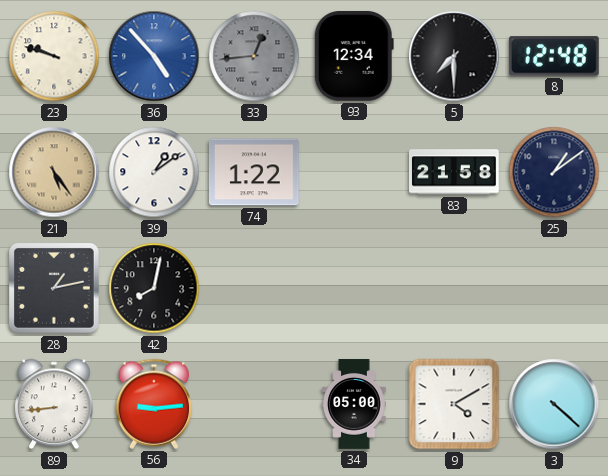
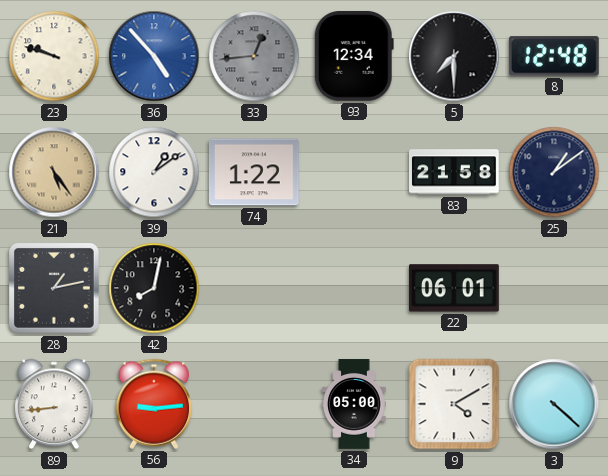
22: none -> 06:01 (455, 288)
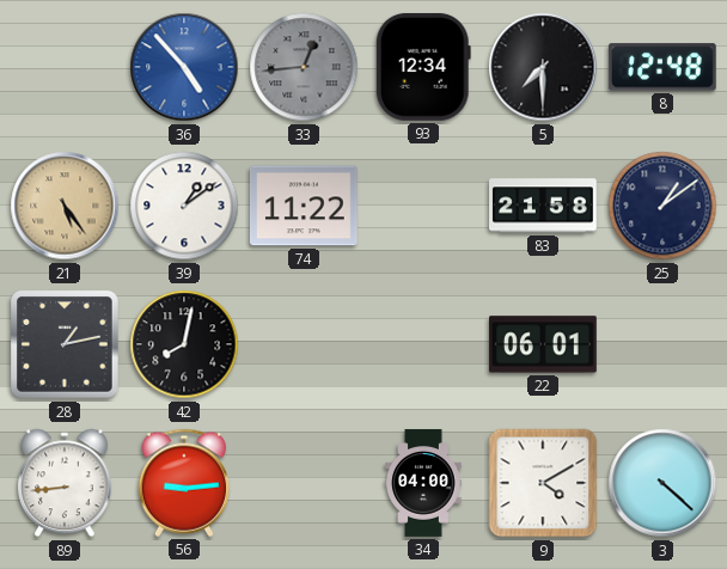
23: 9:48 -> none (54, 56)
74: 1:22 -> 11:22 (304, 206)
34: 05:00 -> 04:00 (423, 483)
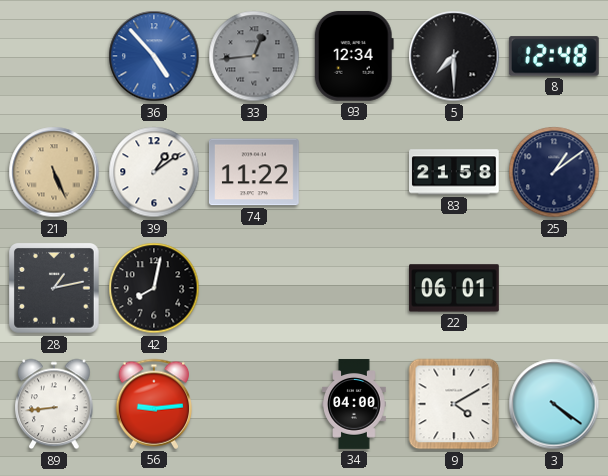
21: 5:24 -> 5:26 (54, 172)
3: 4:22 -> 4:21 (554, 404)
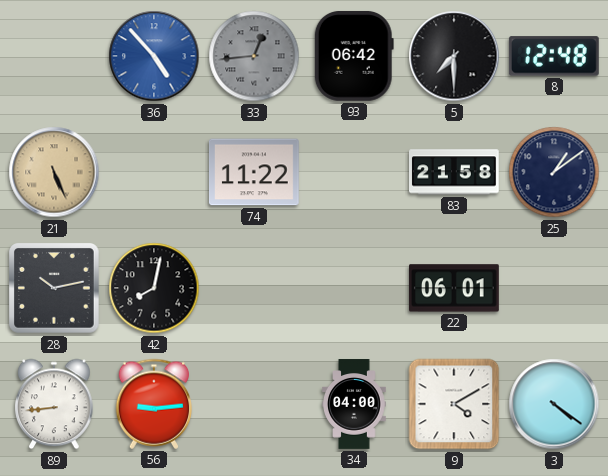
93: 12:34 -> 06:42 (354, 56)
39: 1:09 -> none (154, 172)
28: 1:13 -> 10:13 (55, 289)
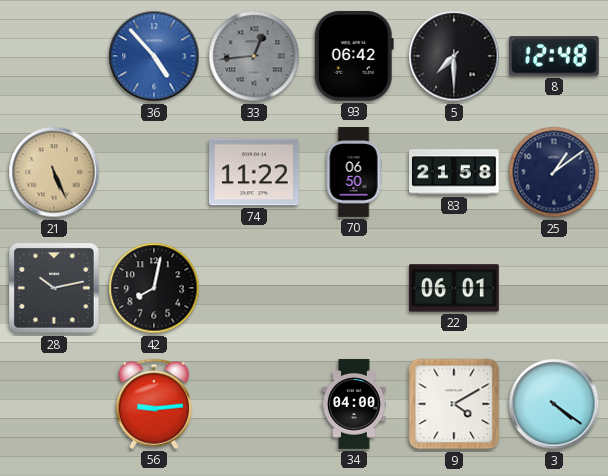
70: none -> 06:50 (354, 172)
89: 8:44 -> none (54, 404)
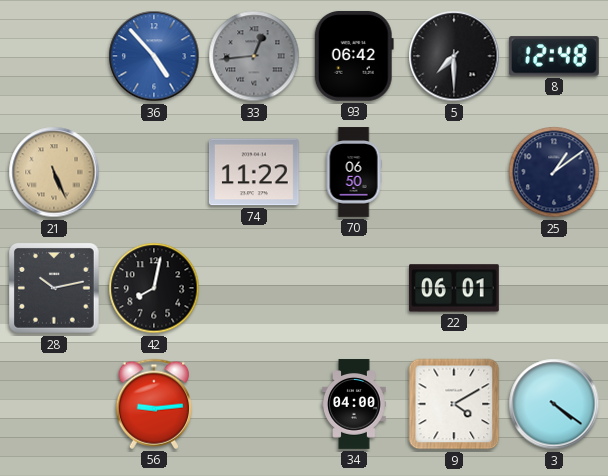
83: 21:58 -> none (455, 172)
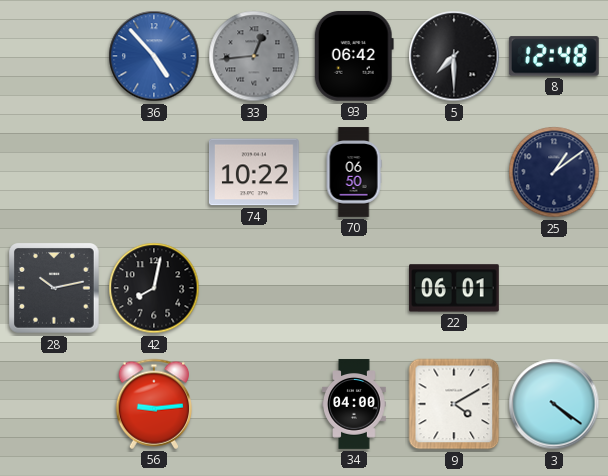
21: 5:26 -> none (54, 172)
74: 11:22 -> 10:22 (254, 172)
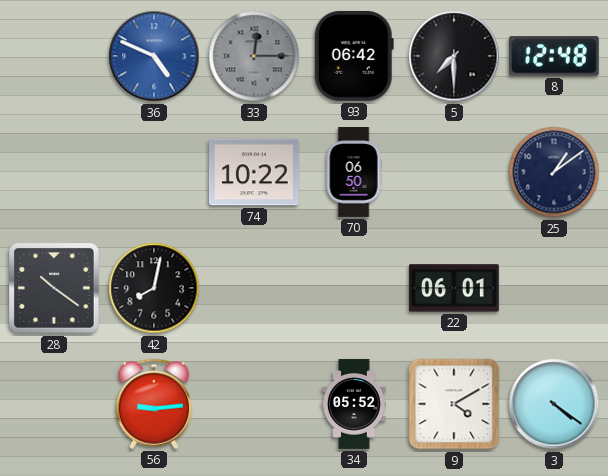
36: 4:53 -> 4:49 (154, 56)
33: 12:44 -> 12:15 (254, 56)
28: 10:13 -> 10:21 (55, 289)
34: 04:00 -> 05:52 (354, 404)
